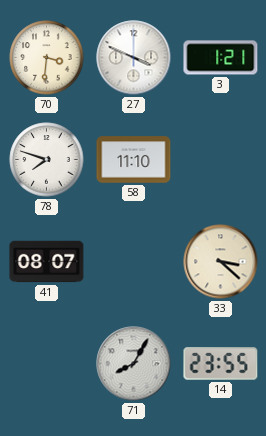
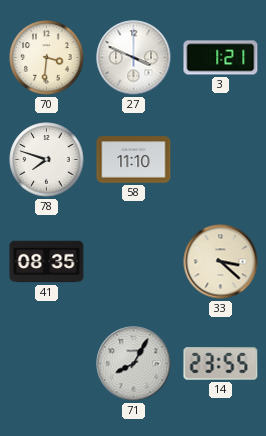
41: 08:07 -> 08:35 (47, 262)
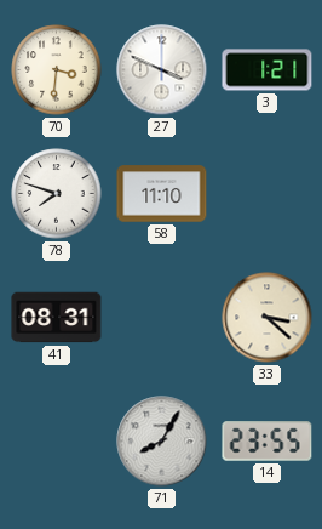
41: 08:35 -> 08:31 (57, 318)
